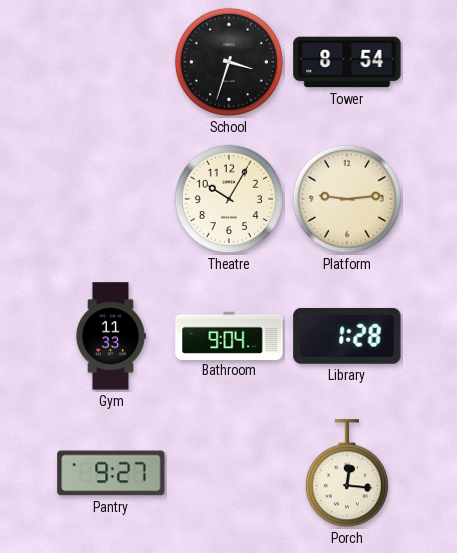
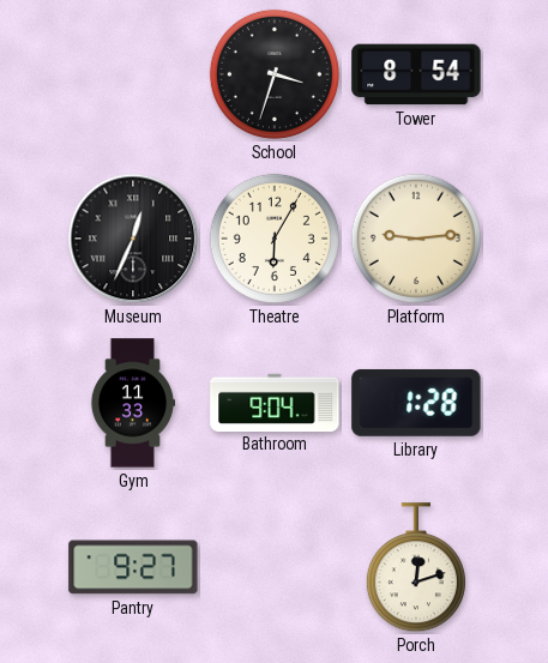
Museum: none -> 12:34 (133, 239)
Theatre: 10:05 -> 6:05 (275, 239)
Porch: 12:16 -> 12:12 (416, 568)
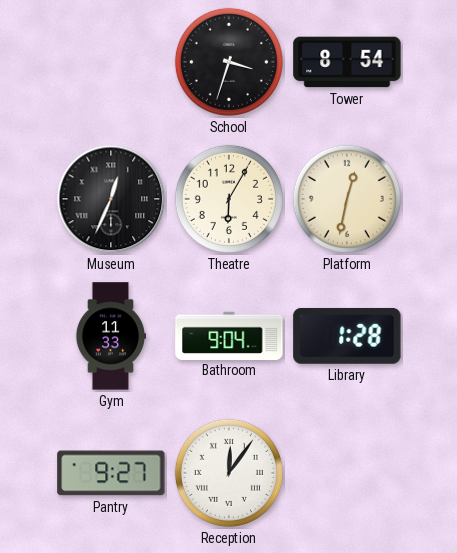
Platform: 9:14 -> 12:32 (347, 199)
Reception: none -> 12:06 (229, 473)
Porch: 12:12 -> none (416, 568)
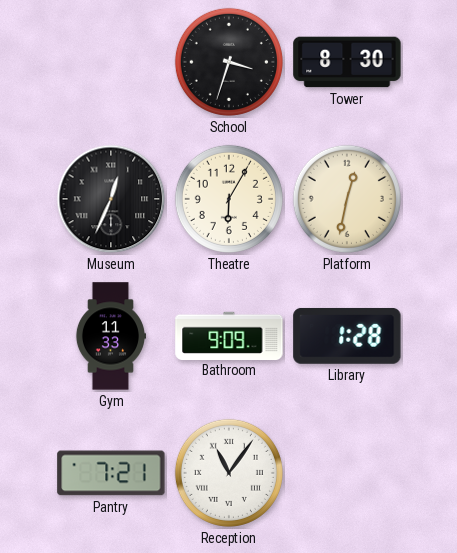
Tower: 8:54 -> 8:30 (347, 62)
Bathroom: 9:04 -> 9:09 (229, 335)
Pantry: 9:27 -> 7:21 (111, 473)
Reception: 12:06 -> 11:06 (229, 473)
